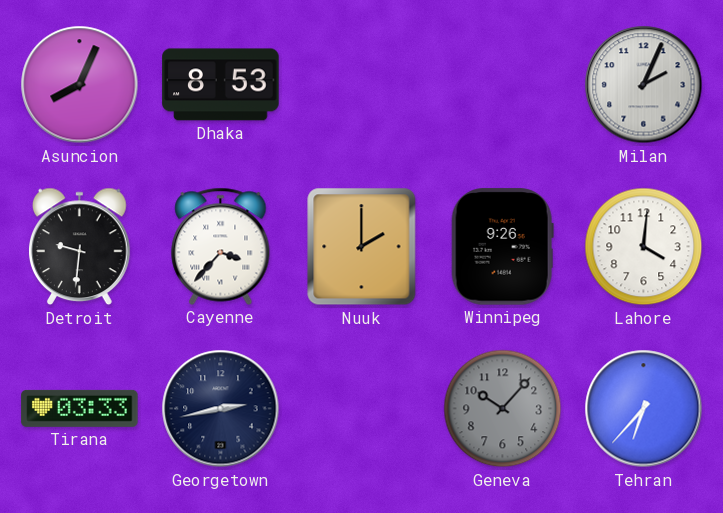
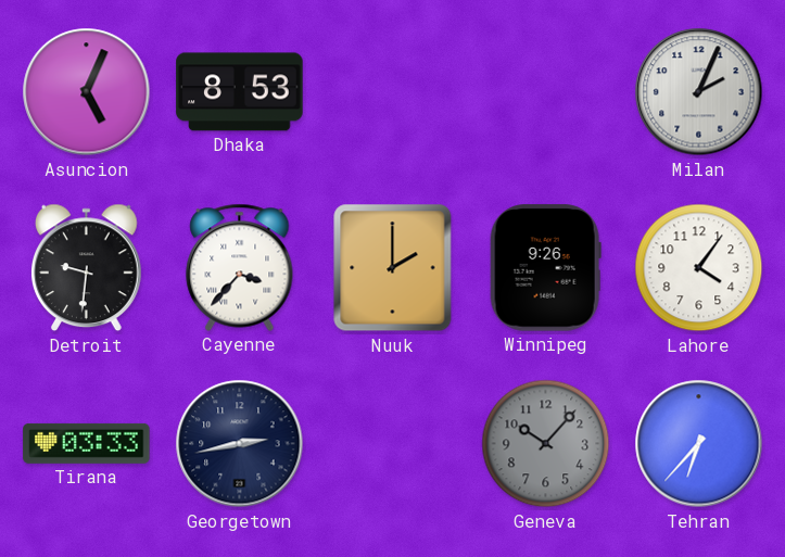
Asuncion: 8:04 -> 5:04 (87, 92)
Lahore: 4:01 -> 4:06 (699, 268)
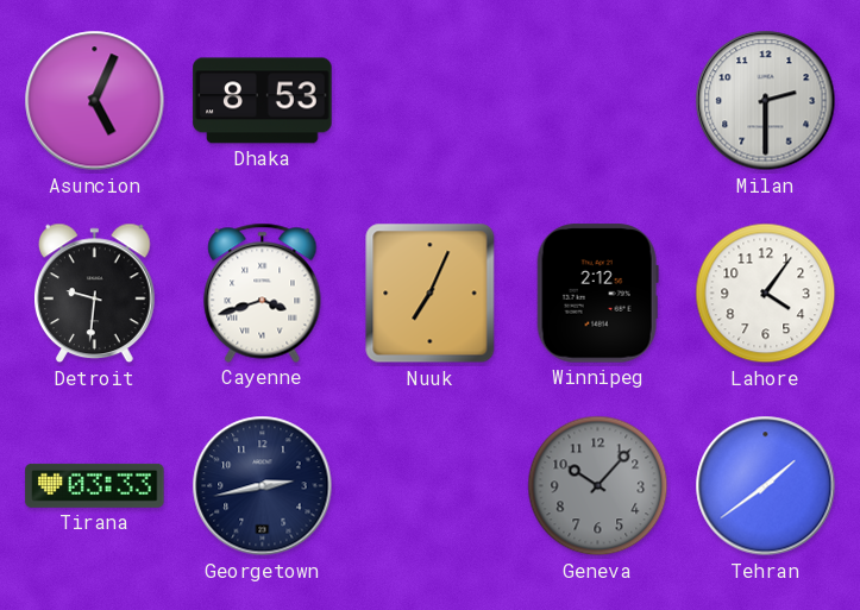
Milan: 2:04 -> 2:30 (766, 101)
Cayenne: 3:37 -> 3:42 (263, 293)
Nuuk: 2:00 -> 7:04 (431, 294)
Winnipeg: 9:26 -> 2:12 (597, 294)
Tehran: 6:37 -> 1:39 (766, 486)
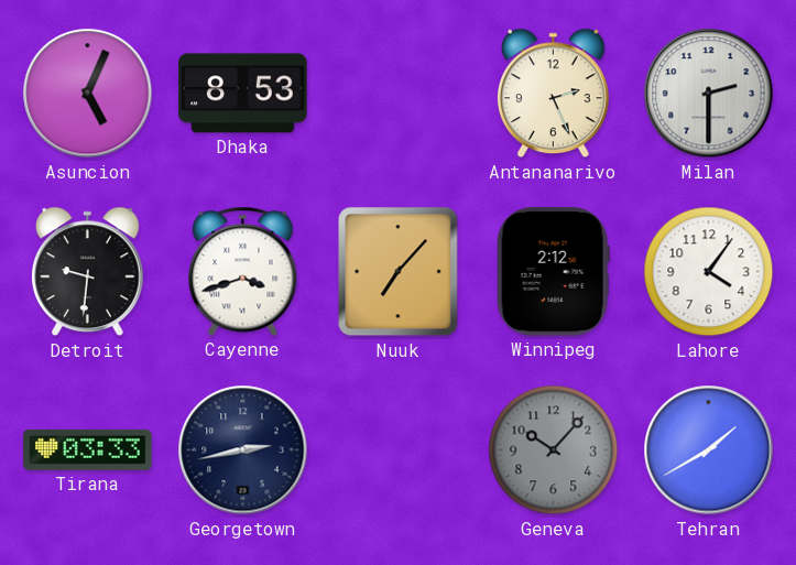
Antananarivo: none -> 2:26 (554, 94)
Nuuk: 7:04 -> 7:07 (399, 272)
Tehran: 1:39 -> 1:40 (709, 450)
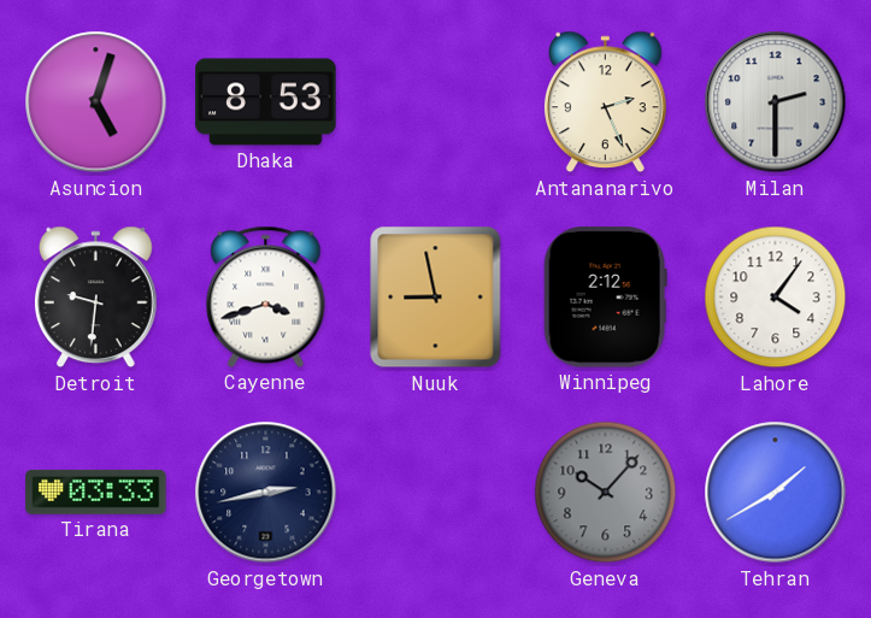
Asuncion: 5:04 -> 5:03 (96, 102)
Nuuk: 7:07 -> 8:58 (436, 298)
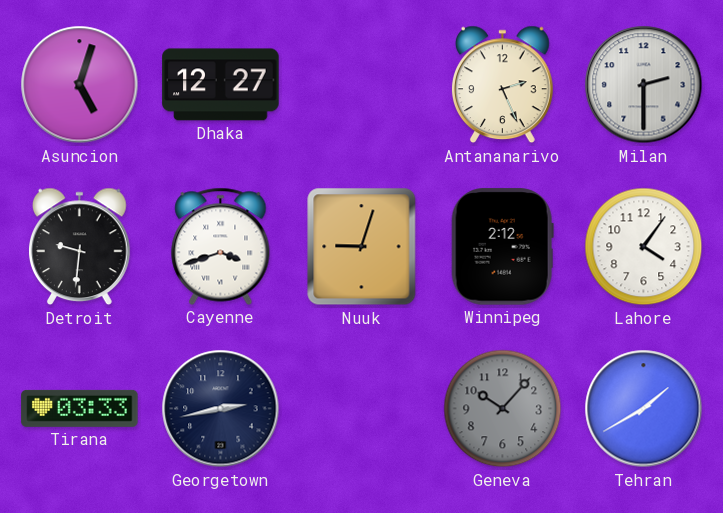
Dhaka: 8:53 -> 12:27 (221, 85)
Nuuk: 8:58 -> 9:03 (362, 247)
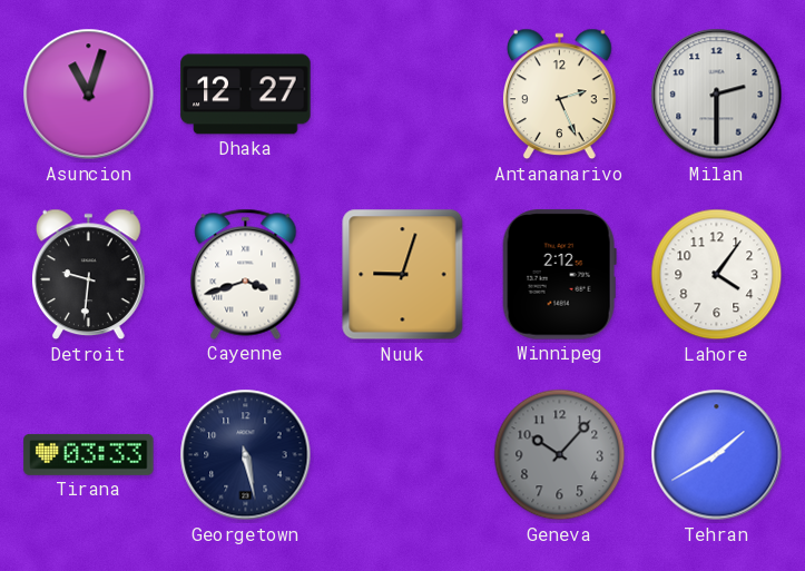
Asuncion: 5:03 -> 11:03 (89, 95)
Georgetown: 2:43 -> 5:28 (246, 455)
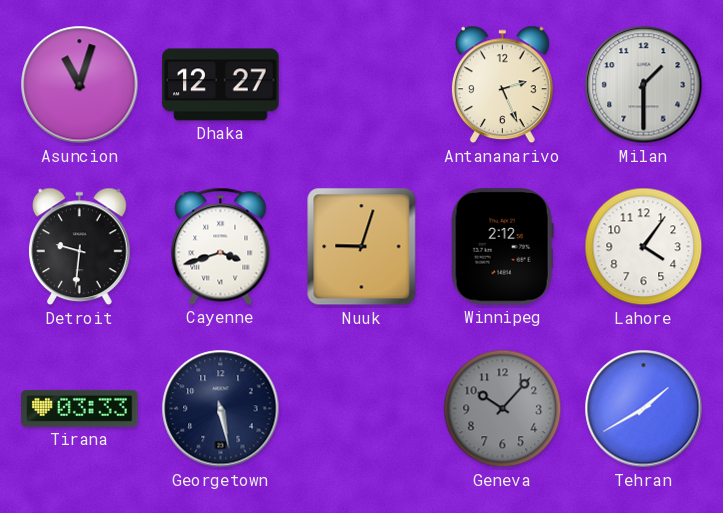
Milan: 2:30 -> 1:30 (644, 85)
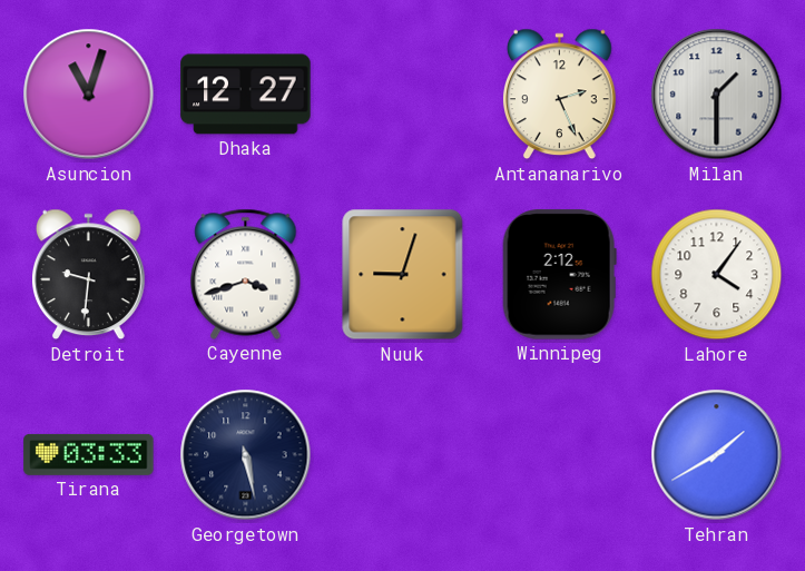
Geneva: 10:07 -> none (503, 409)
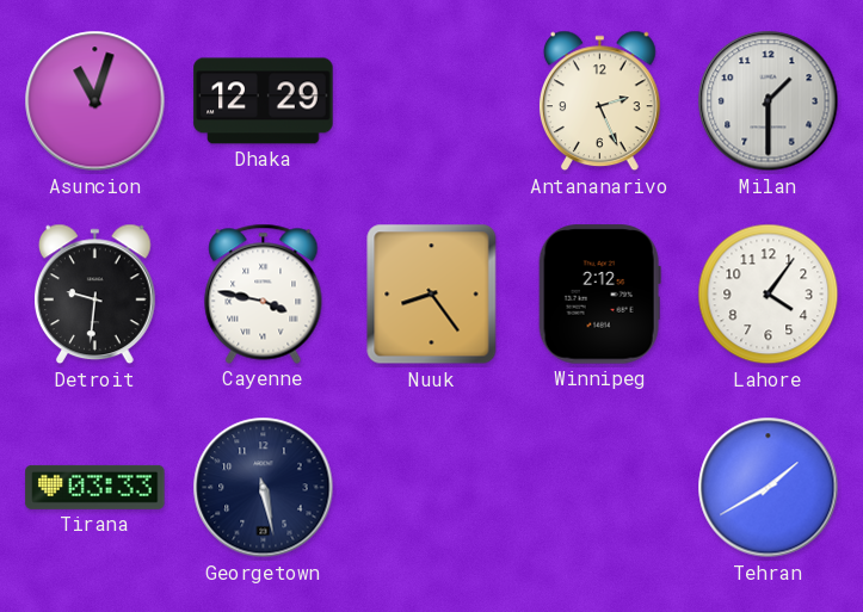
Dhaka: 12:27 -> 12:29 (264, 101)
Cayenne: 3:42 -> 3:47 (264, 293)
Nuuk: 9:03 -> 8:24 (432, 295)
